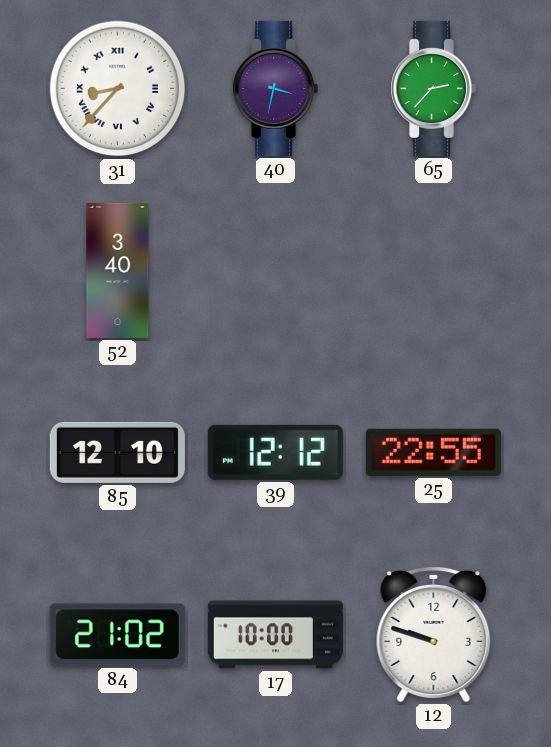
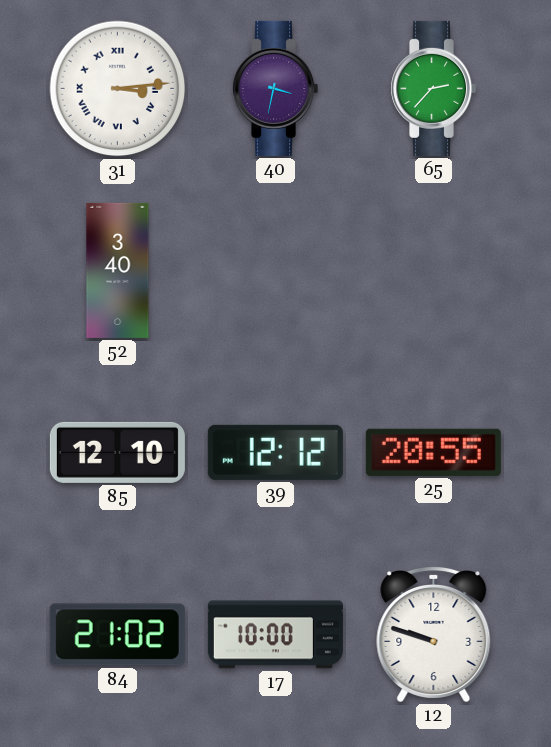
31: 8:37 -> 3:14 (118, 89)
25: 22:55 -> 20:55 (433, 452)
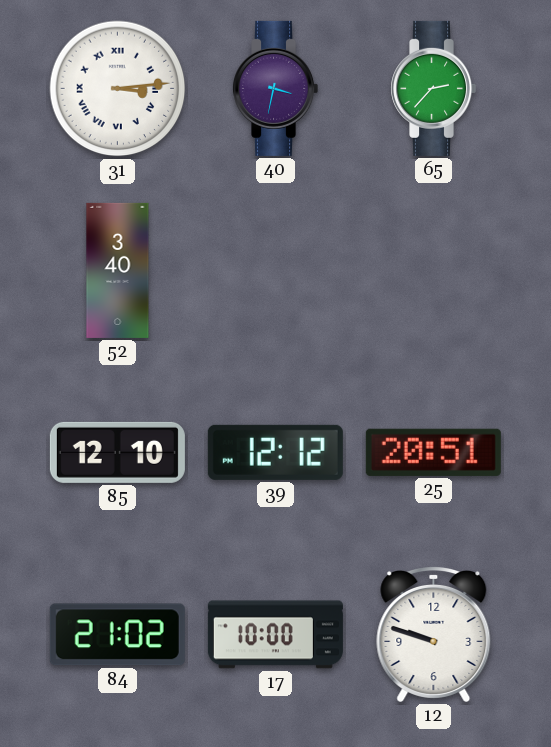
25: 20:55 -> 20:51 (433, 452)
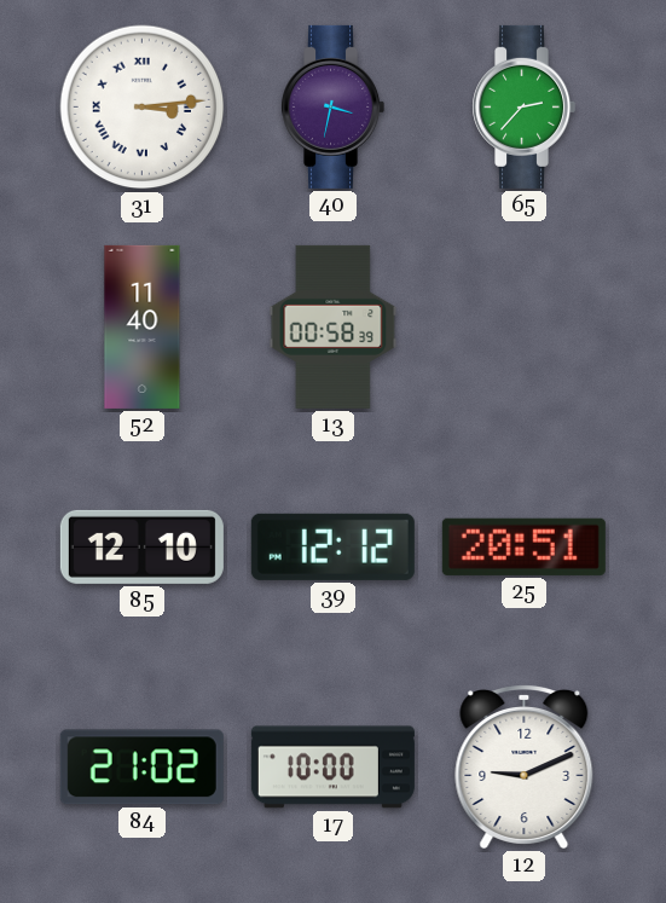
52: 3:40 -> 11:40 (143, 326)
13: none -> 00:58 (334, 326)
12: 9:48 -> 9:11 (525, 768)
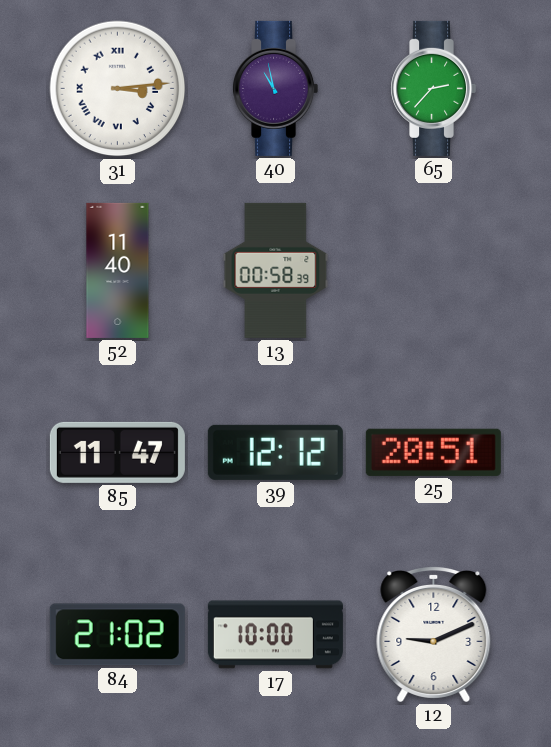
40: 3:32 -> 10:58 (276, 88)
85: 12:10 -> 11:47 (117, 452)
